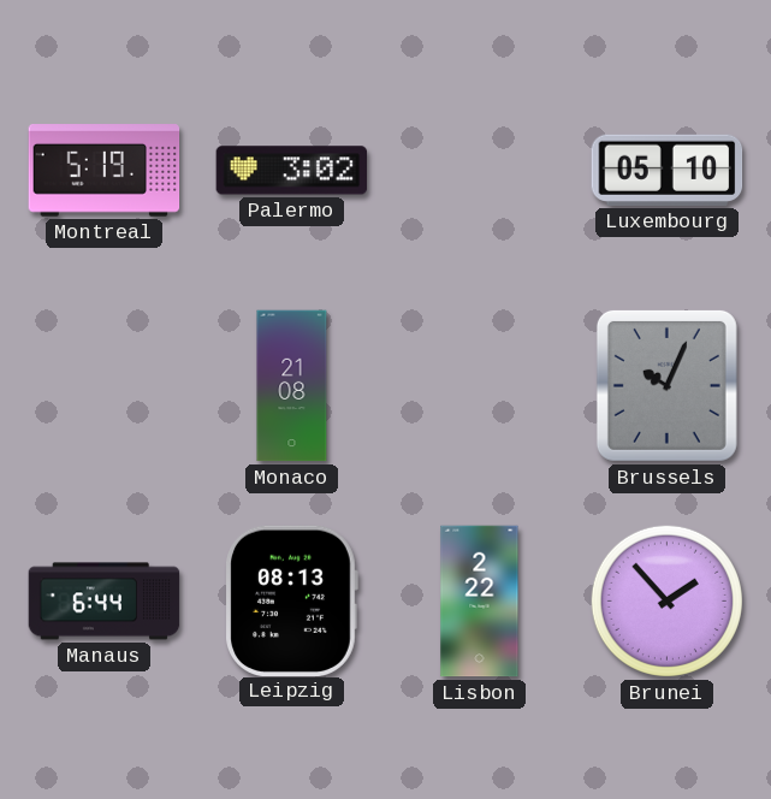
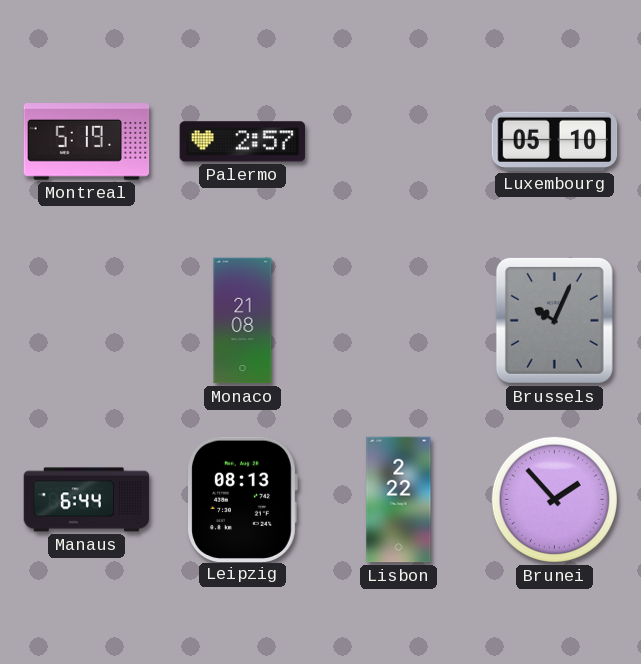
Palermo: 3:02 -> 2:57 (243, 142)
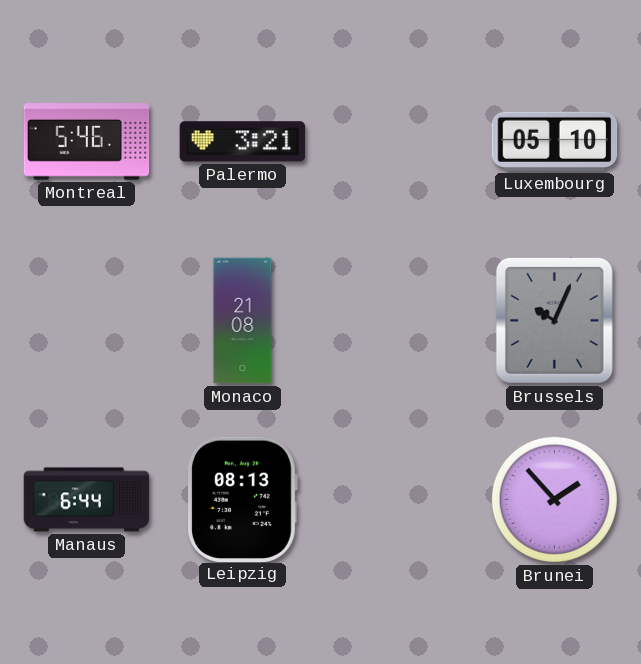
Montreal: 5:19 -> 5:46 (87, 142)
Palermo: 2:57 -> 3:21 (243, 142)
Lisbon: 2:22 -> none (399, 500)
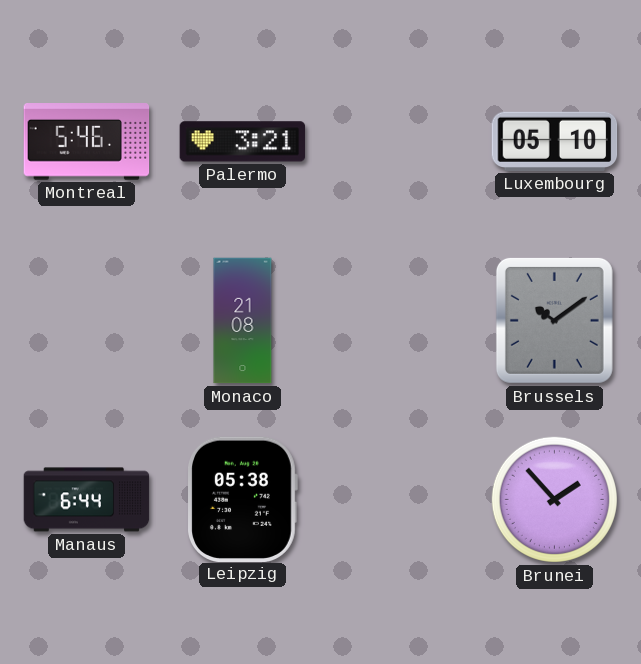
Brussels: 10:04 -> 10:09 (554, 320)
Leipzig: 08:13 -> 05:38 (242, 499)
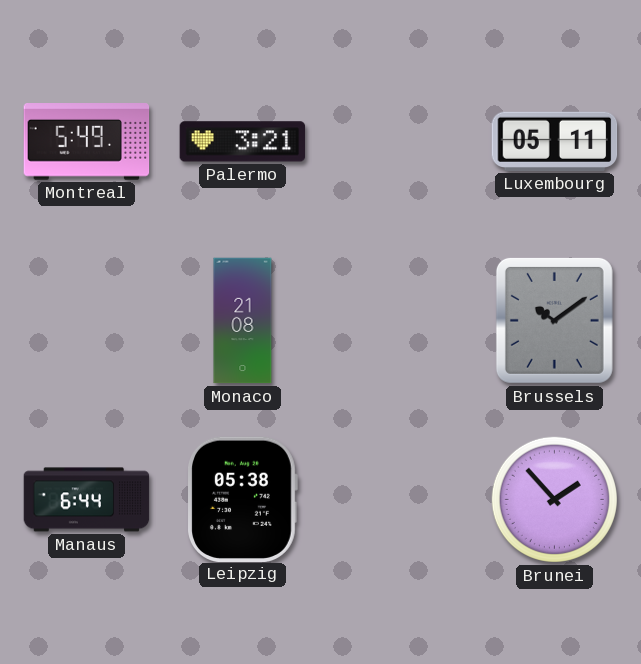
Montreal: 5:46 -> 5:49 (87, 142)
Luxembourg: 05:10 -> 05:11 (555, 141)
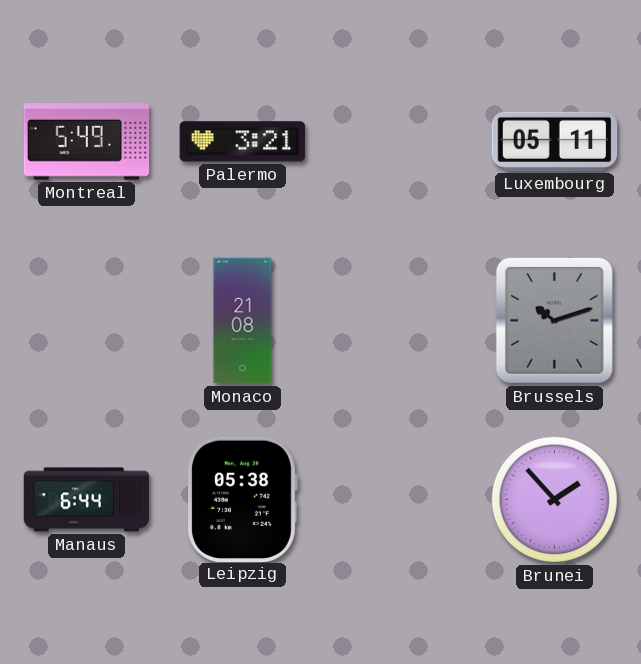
Brussels: 10:09 -> 10:12 (554, 320)
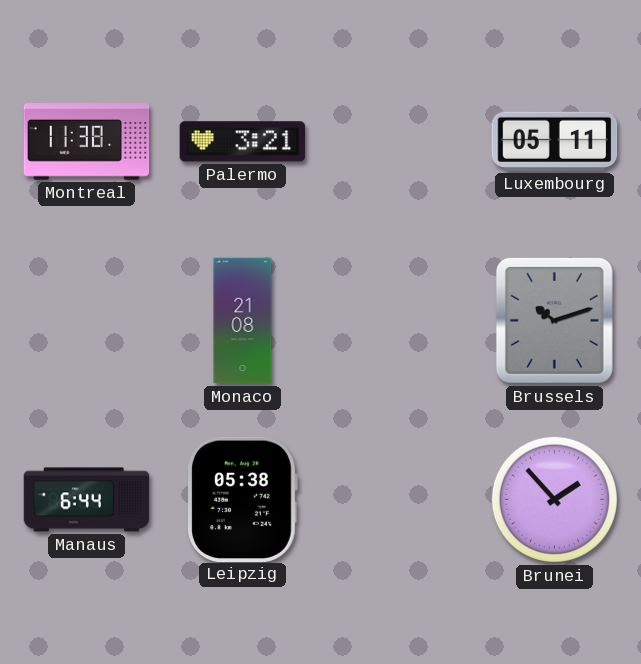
Montreal: 5:49 -> 11:38 (87, 142)
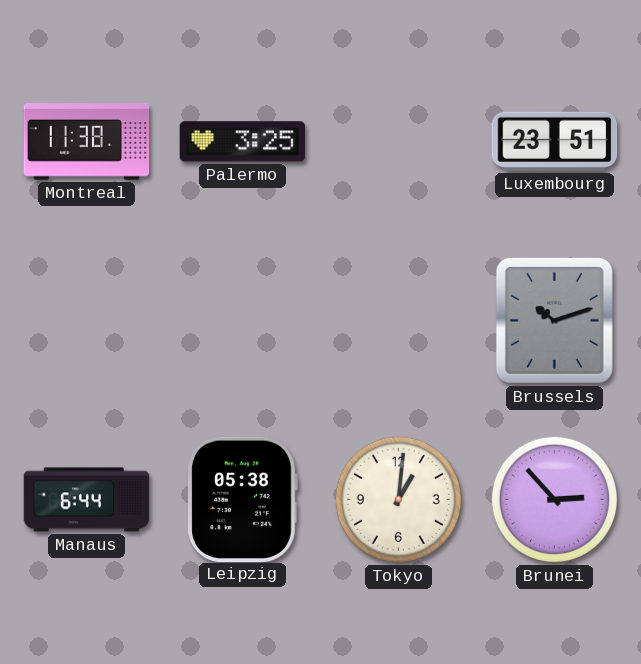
Palermo: 3:21 -> 3:25 (243, 142)
Luxembourg: 05:11 -> 23:51 (555, 141)
Monaco: 21:08 -> none (243, 321)
Tokyo: none -> 1:01 (398, 499)
Brunei: 1:53 -> 2:53 (554, 499)
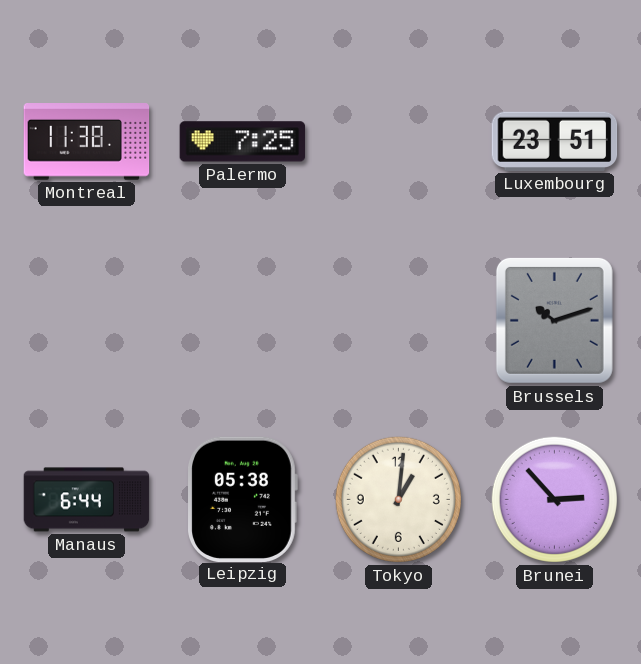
Palermo: 3:25 -> 7:25 (243, 142)
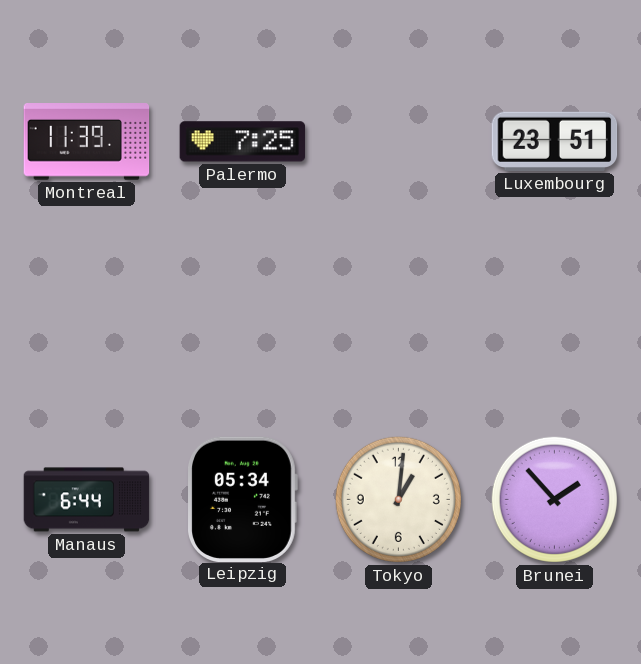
Montreal: 11:38 -> 11:39 (87, 142)
Brussels: 10:12 -> none (554, 320)
Leipzig: 05:38 -> 05:34 (242, 499)
Brunei: 2:53 -> 1:53 (554, 499)
